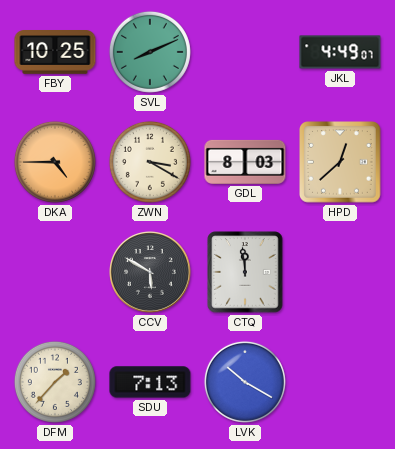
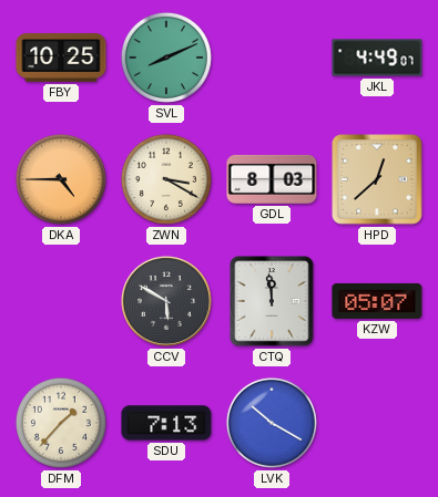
KZW: none -> 05:07 (377, 301)
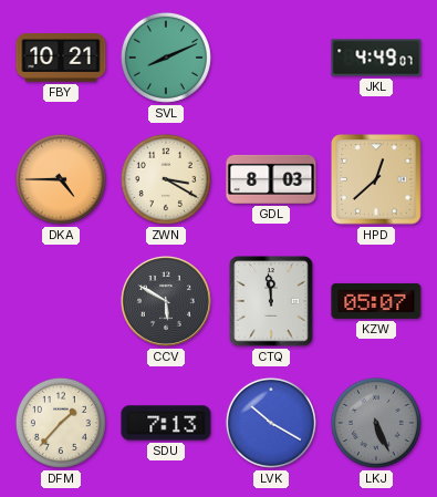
FBY: 10:25 -> 10:21 (61, 59)
LKJ: none -> 5:26 (376, 423)
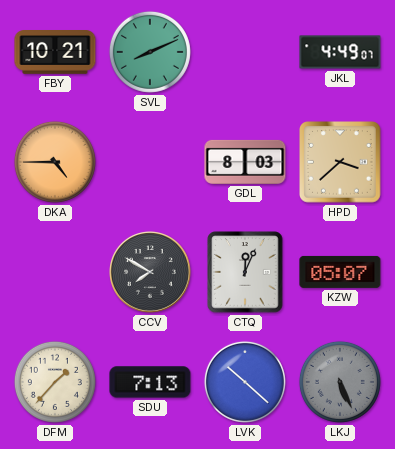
ZWN: 3:20 -> none (166, 179)
HPD: 12:38 -> 3:38 (341, 163)
CCV: 5:50 -> 7:50 (151, 273)
CTQ: 11:59 -> 12:04 (245, 272)
LVK: 10:20 -> 10:22 (245, 382)
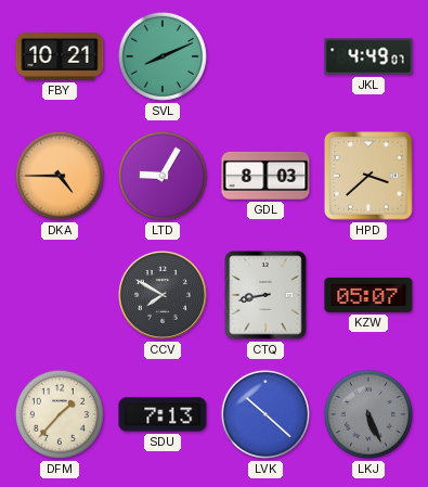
LTD: none -> 9:05 (163, 176)
CTQ: 12:04 -> 8:43 (265, 295)
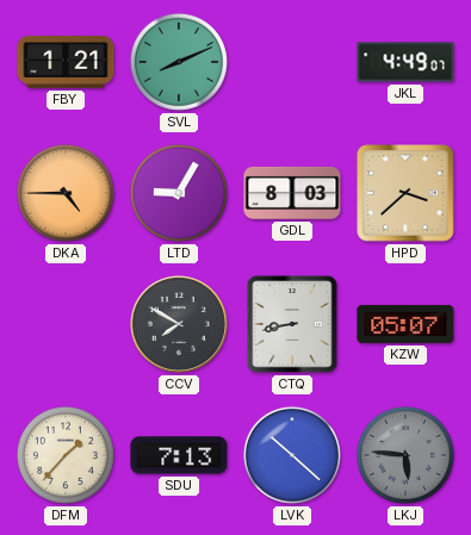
FBY: 10:21 -> 1:21 (66, 63)
LKJ: 5:26 -> 5:46 (405, 455)
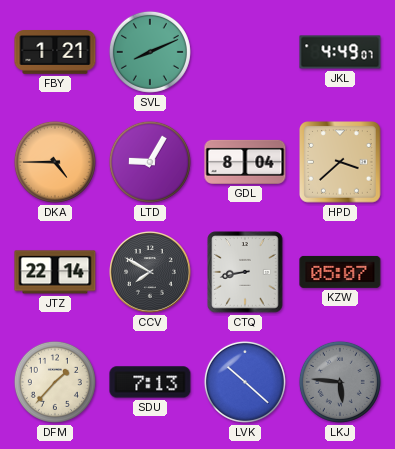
GDL: 8:03 -> 8:04 (245, 162)
JTZ: none -> 22:14 (55, 272)
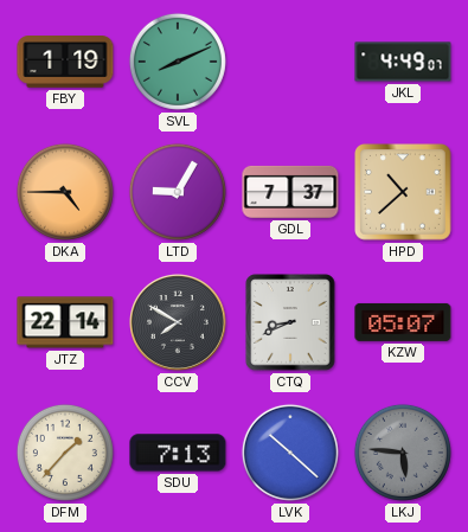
FBY: 1:21 -> 1:19 (65, 63)
GDL: 8:04 -> 7:37 (290, 192)
HPD: 3:38 -> 10:38 (404, 193)
CTQ: 8:43 -> 8:41 (290, 322)
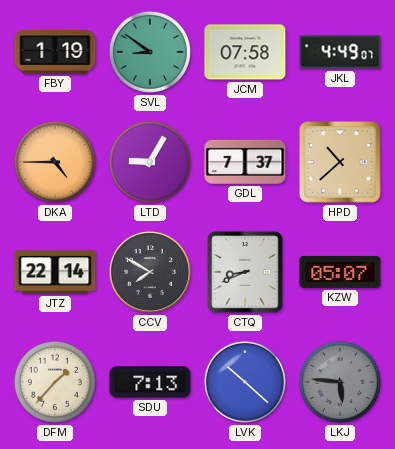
SVL: 8:11 -> 8:51 (150, 52)
JCM: none -> 07:58 (245, 52)
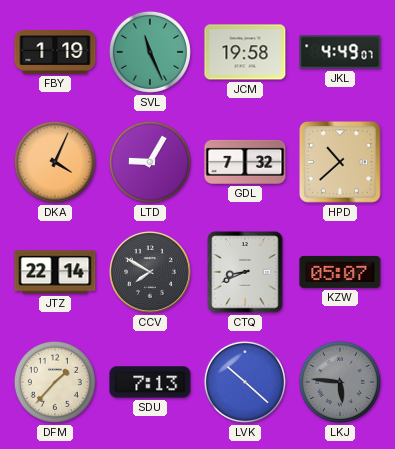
SVL: 8:51 -> 11:26 (150, 52)
JCM: 07:58 -> 19:58 (245, 52)
DKA: 4:45 -> 4:04 (55, 162)
GDL: 7:37 -> 7:32 (245, 162)
